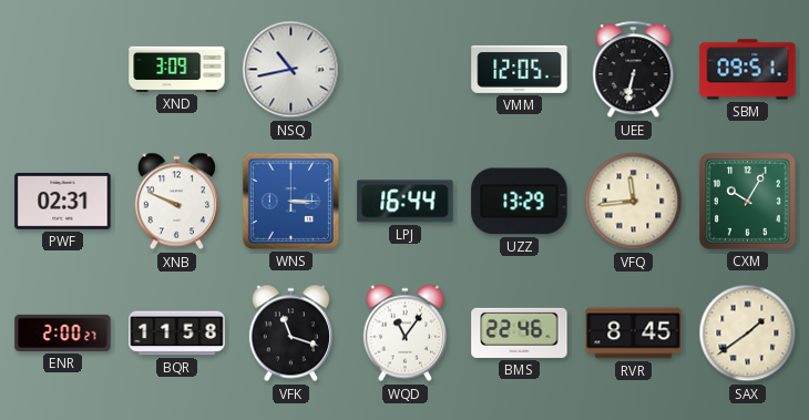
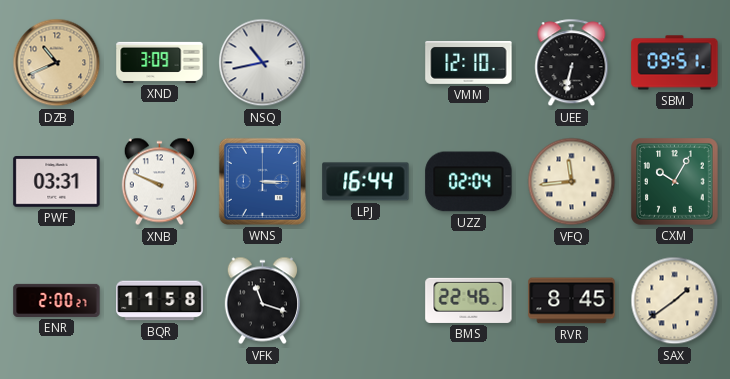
DZB: none -> 10:41 (57, 63)
VMM: 12:05 -> 12:10 (469, 62)
PWF: 02:31 -> 03:31 (57, 182)
UZZ: 13:29 -> 02:04 (469, 182)
WQD: 11:06 -> none (404, 334)
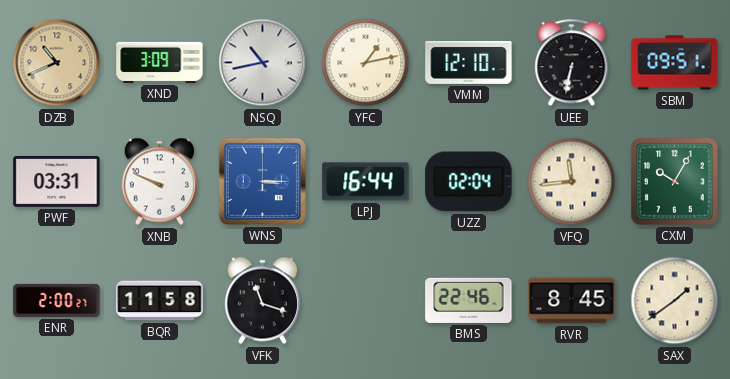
YFC: none -> 1:13 (366, 63)
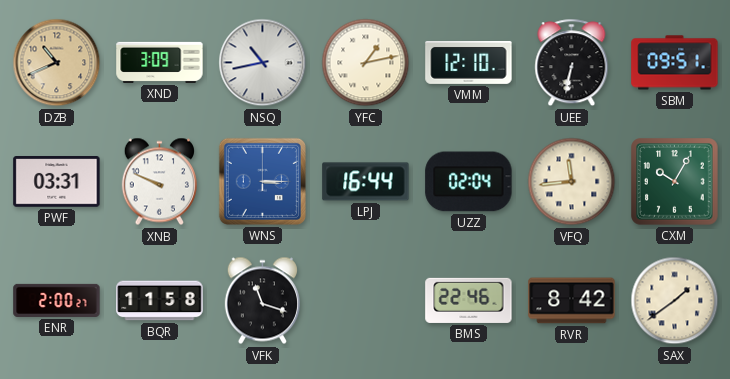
RVR: 8:45 -> 8:42 (572, 301)
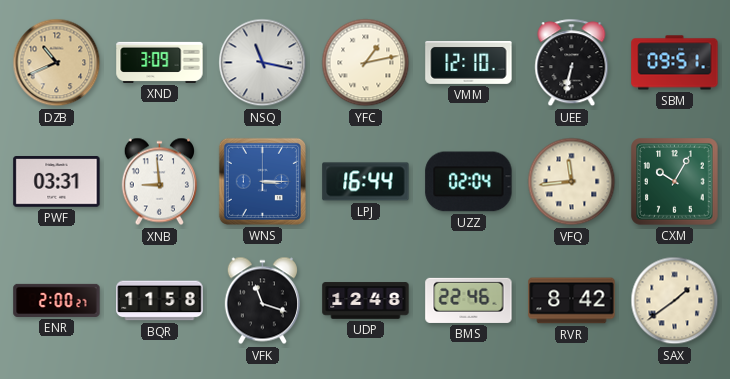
NSQ: 10:43 -> 11:17 (263, 63)
XNB: 9:49 -> 8:59 (159, 182)
UDP: none -> 12:48 (366, 301)
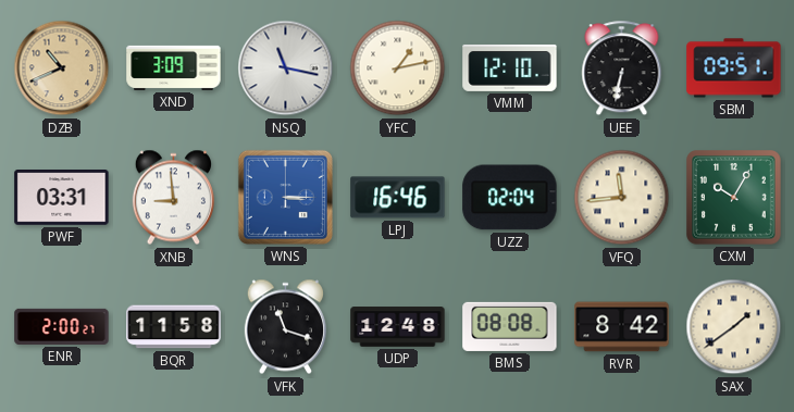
LPJ: 16:44 -> 16:46 (398, 198)
BMS: 22:46 -> 08:08 (510, 326)
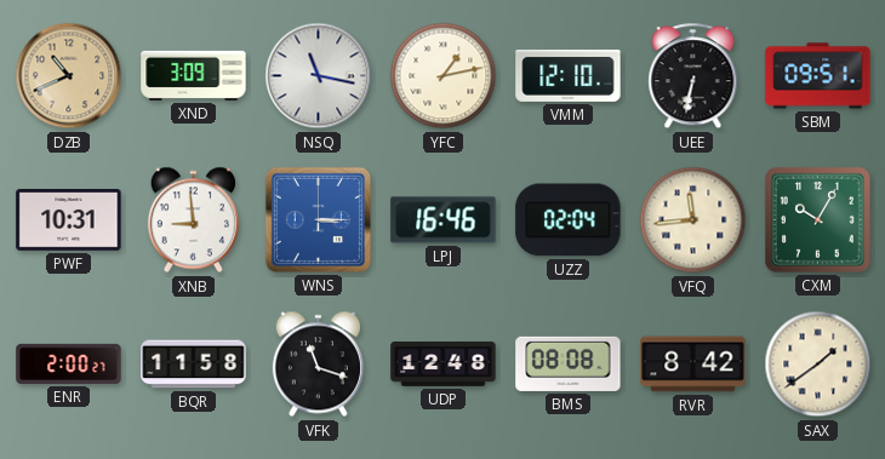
PWF: 03:31 -> 10:31 (69, 220)
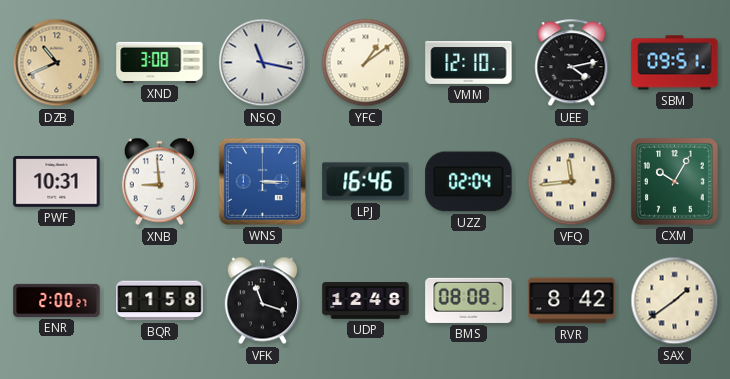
XND: 3:09 -> 3:08 (160, 62)
YFC: 1:13 -> 1:09 (366, 63)
UEE: 6:32 -> 4:13 (572, 63)
